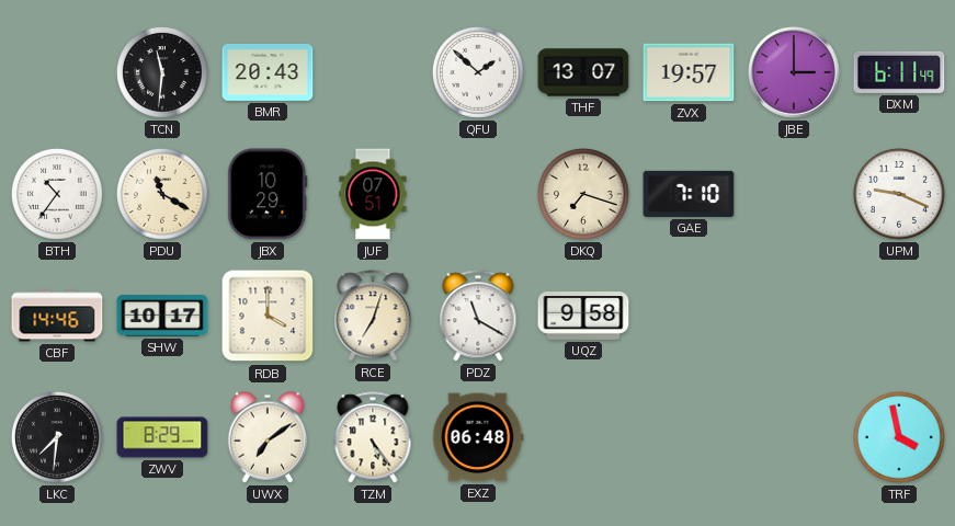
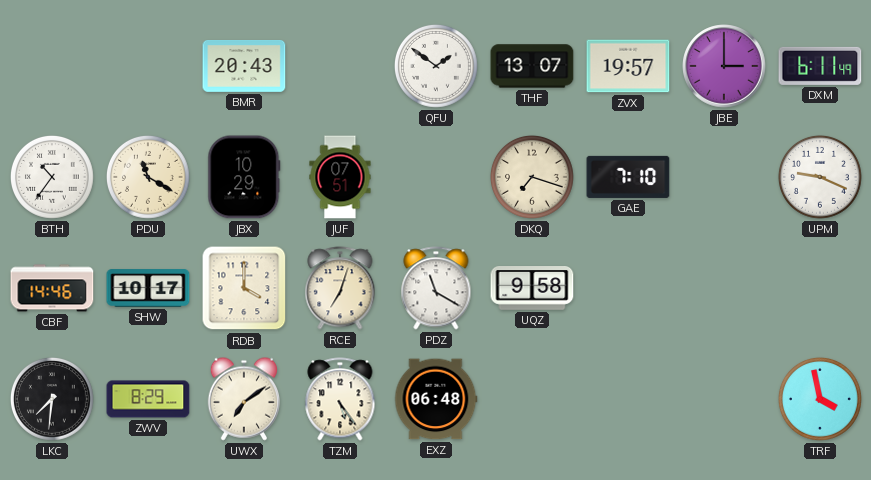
TCN: 11:31 -> none (162, 72)
QFU: 1:52 -> 1:51 (436, 66)
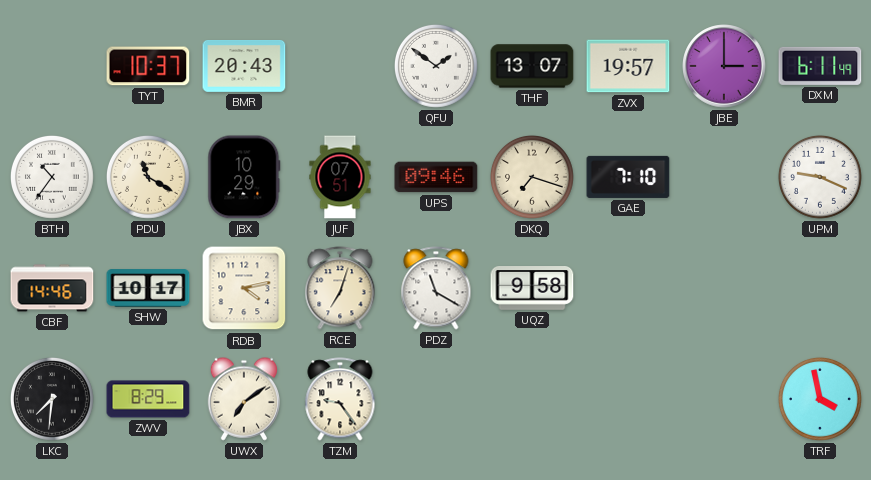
TYT: none -> 10:37 (148, 66)
UPS: none -> 09:46 (436, 177)
RDB: 4:00 -> 4:13 (244, 288)
TZM: 5:24 -> 9:24 (340, 399)
EXZ: 06:48 -> none (436, 399)
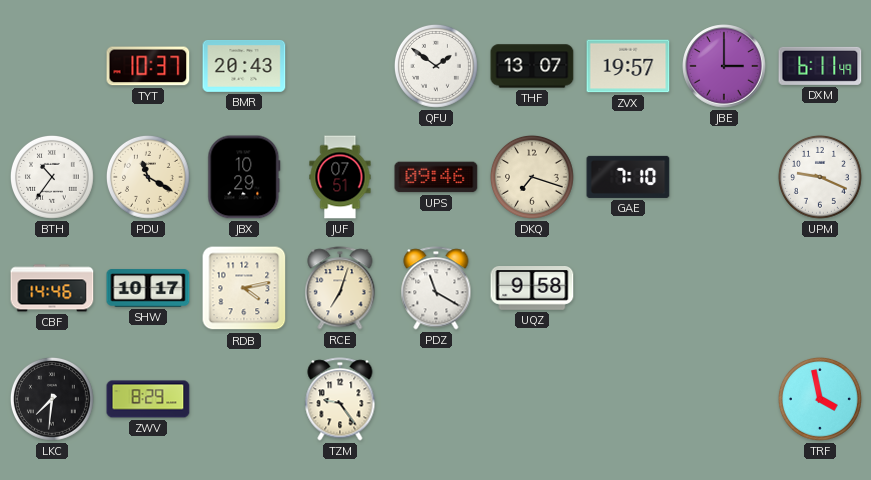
UWX: 7:09 -> none (243, 399)
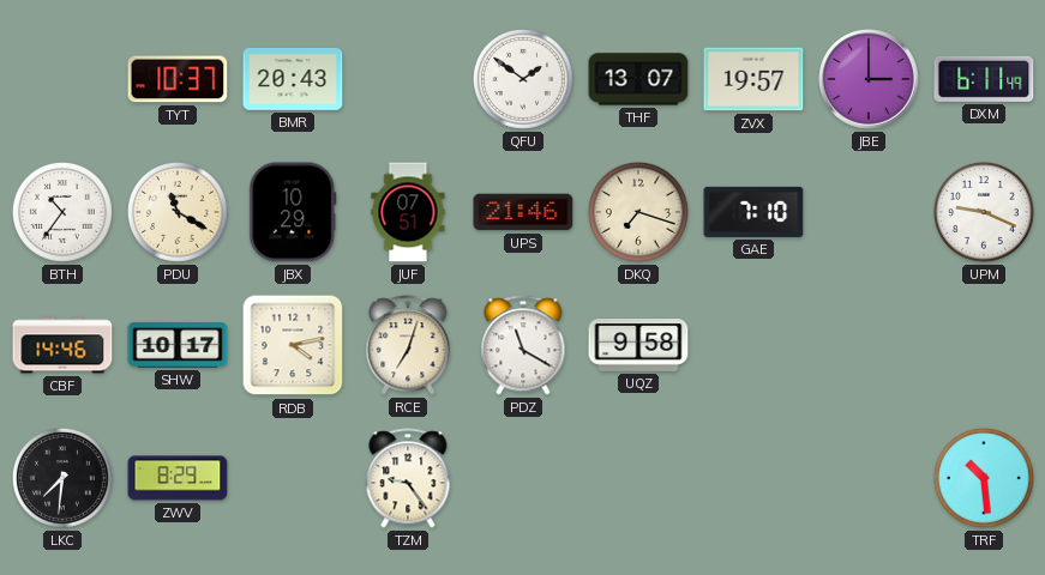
UPS: 09:46 -> 21:46 (523, 212)
TRF: 3:58 -> 10:29 (984, 478)
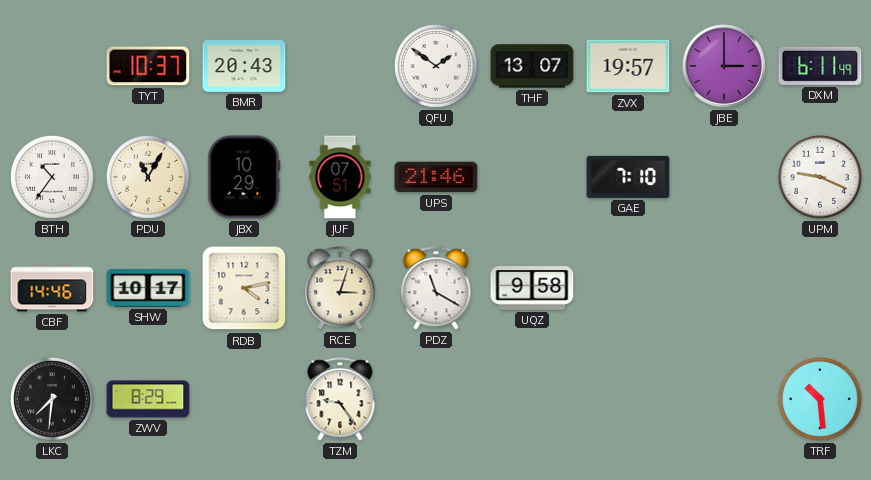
PDU: 11:20 -> 11:05 (148, 177)
DKQ: 7:18 -> none (638, 212)
RCE: 7:03 -> 3:03 (340, 288)
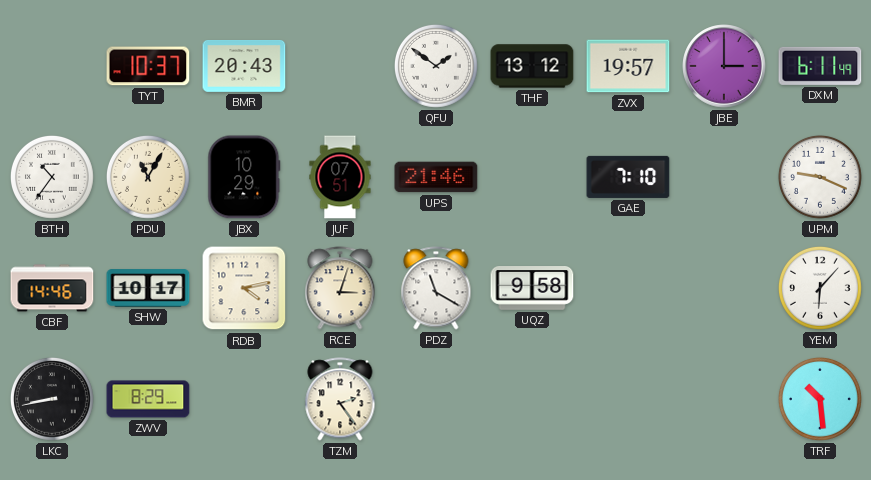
THF: 13:07 -> 13:12 (532, 66)
YEM: none -> 6:07 (820, 288)
LKC: 7:31 -> 8:43 (52, 399)
TZM: 9:24 -> 2:24 (340, 399)
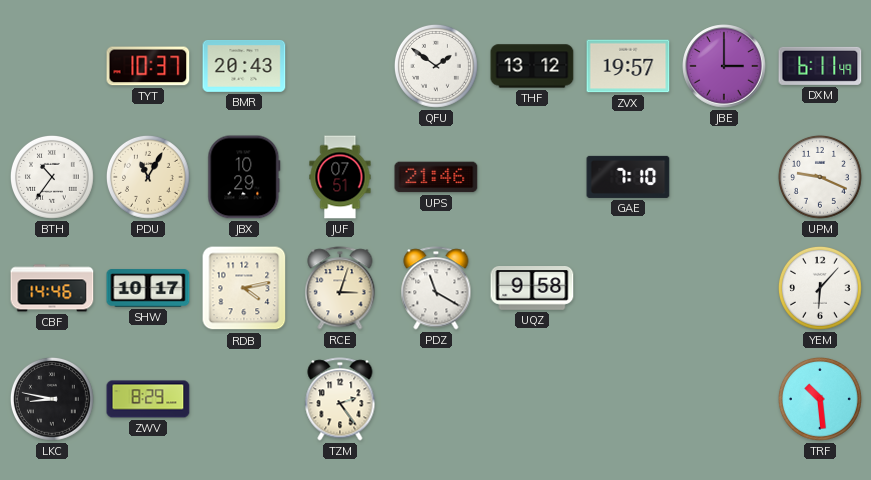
LKC: 8:43 -> 8:47 (52, 399)
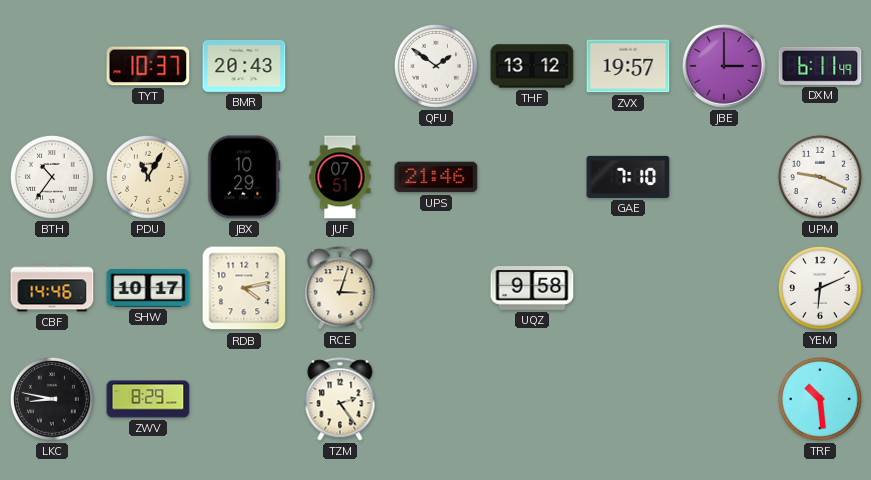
PDZ: 11:20 -> none (436, 288)
YEM: 6:07 -> 6:11 (820, 288)
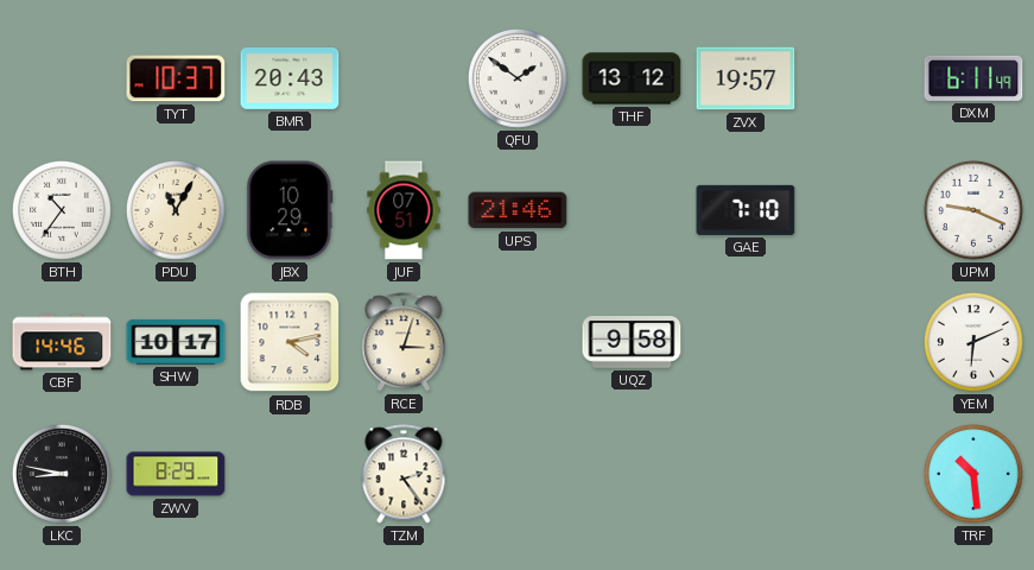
JBE: 3:00 -> none (724, 66)
